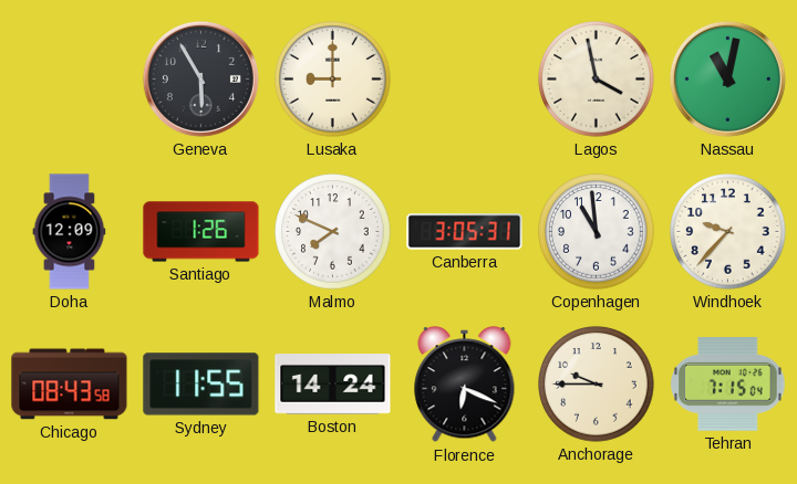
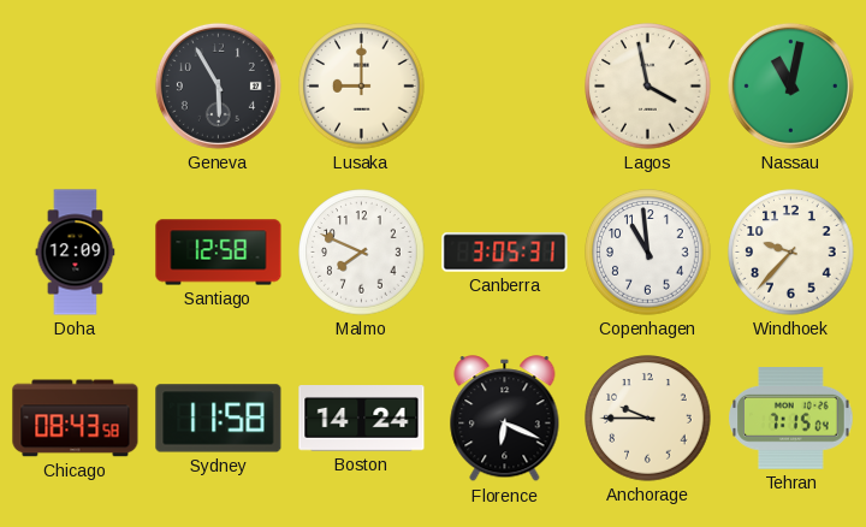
Santiago: 1:26 -> 12:58 (219, 253)
Sydney: 11:55 -> 11:58 (219, 419)
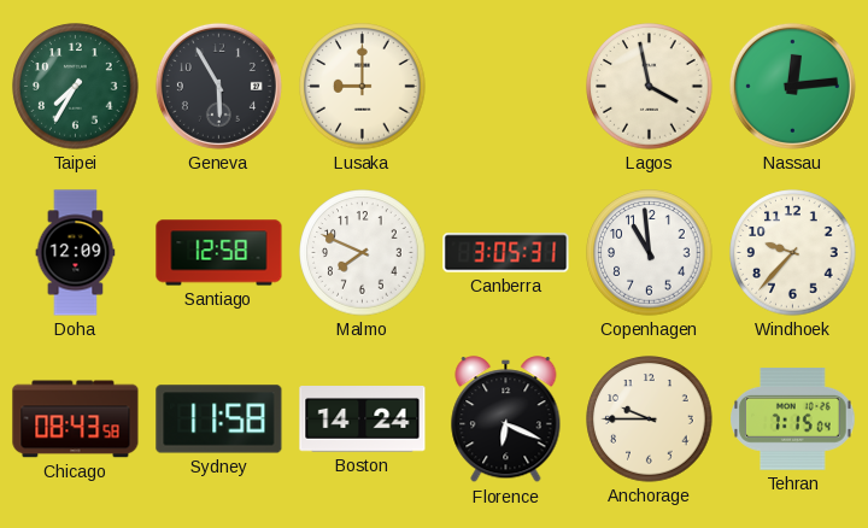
Taipei: none -> 7:35 (76, 87)
Nassau: 11:02 -> 12:14 (792, 86)
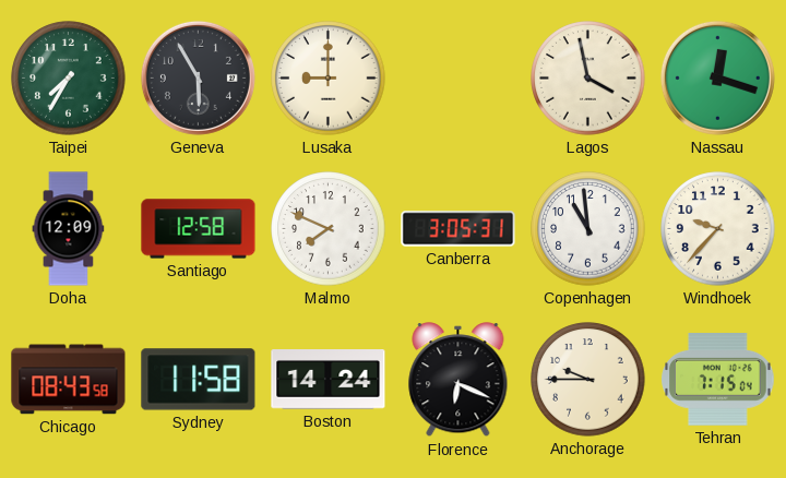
Nassau: 12:14 -> 12:18 (717, 77)
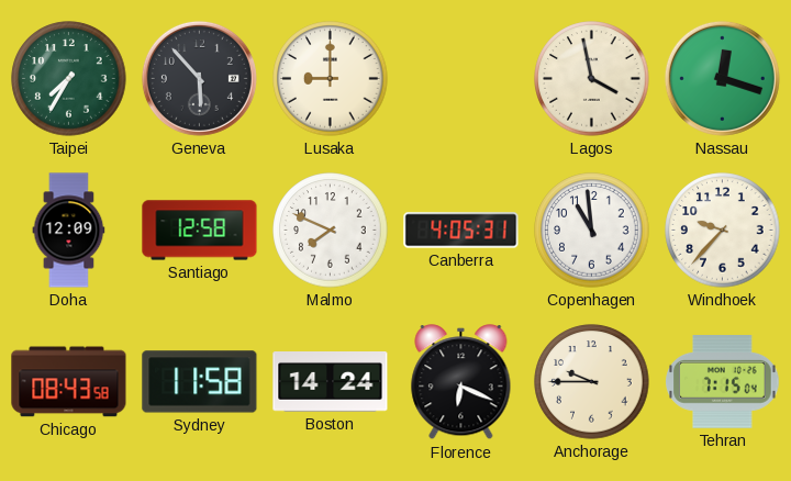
Geneva: 5:55 -> 5:53 (199, 78)
Canberra: 3:05 -> 4:05 (461, 231)
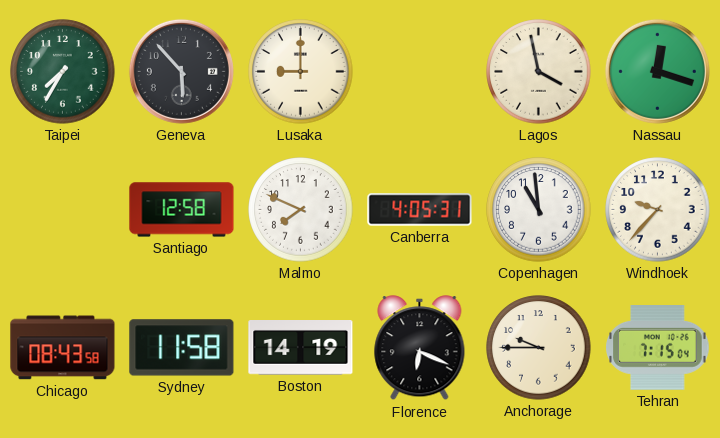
Doha: 12:09 -> none (69, 231)
Boston: 14:24 -> 14:19 (301, 348)
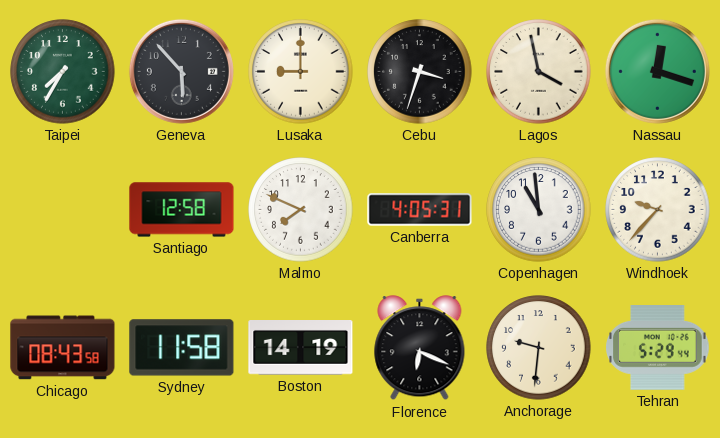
Cebu: none -> 3:33 (420, 72)
Anchorage: 9:45 -> 9:31 (539, 348)
Tehran: 7:15 -> 5:29 (658, 348)
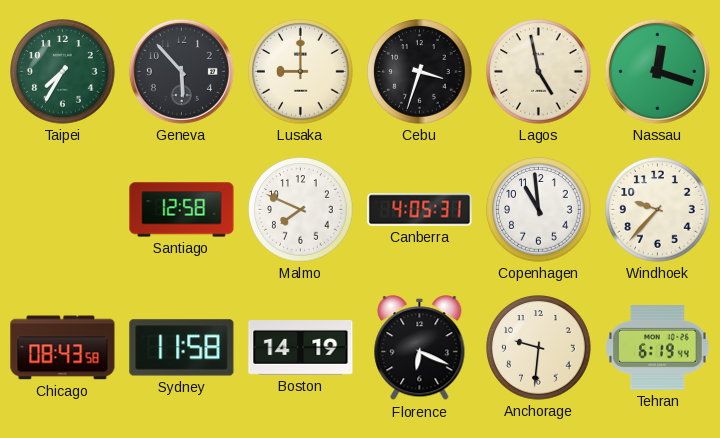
Lagos: 3:58 -> 4:58 (539, 72)
Tehran: 5:29 -> 6:19 (658, 348)
